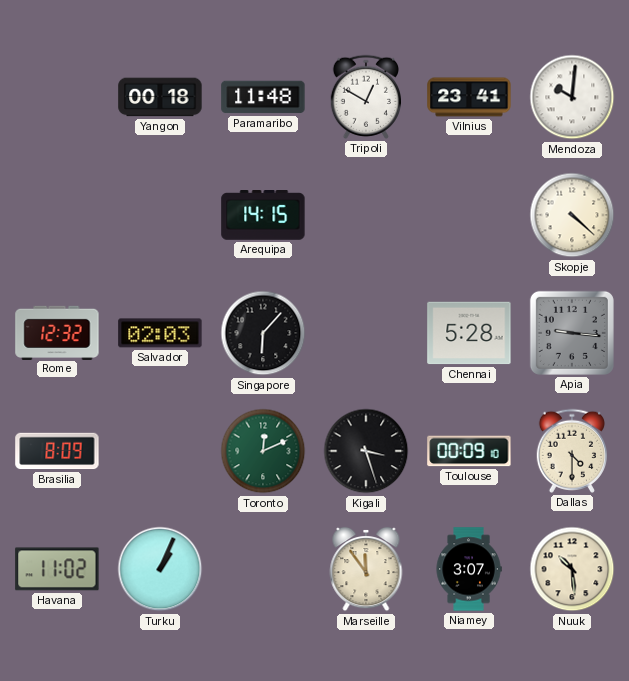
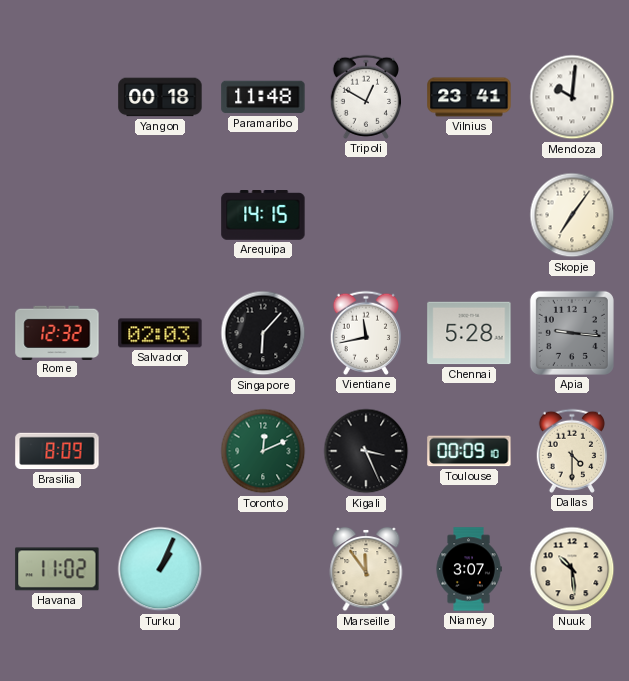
Skopje: 4:22 -> 7:06 (572, 215)
Vientiane: none -> 11:43 (365, 333)
Kigali: 3:27 -> 3:26 (366, 451)
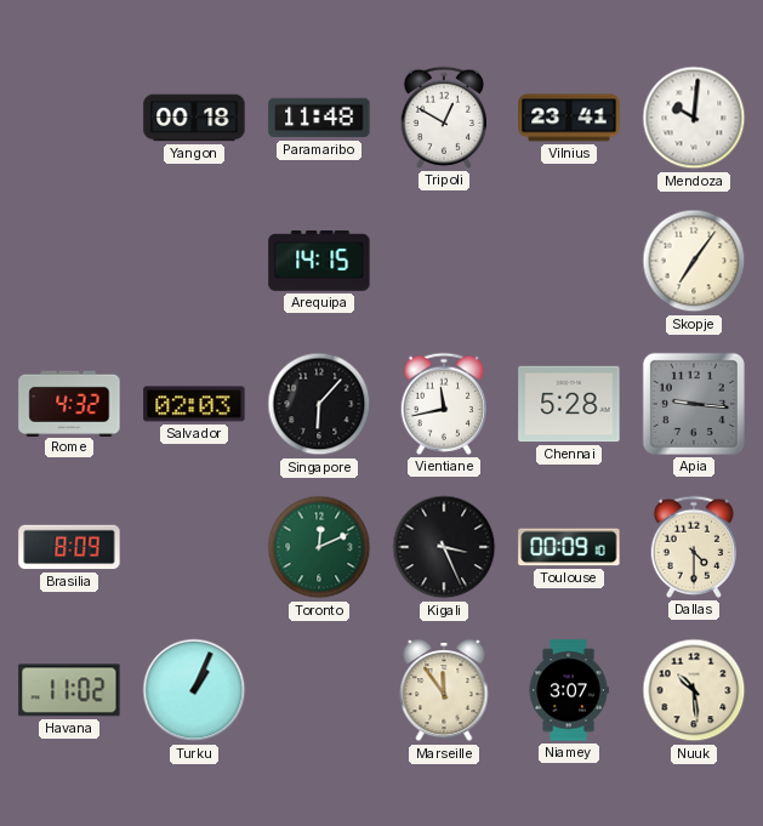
Rome: 12:32 -> 4:32 (69, 403)
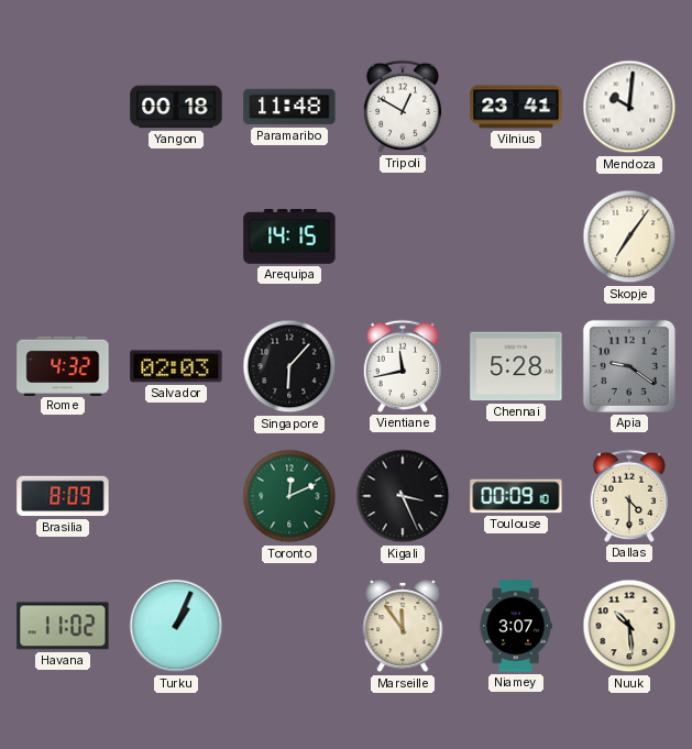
Apia: 9:16 -> 9:21 (629, 366)
